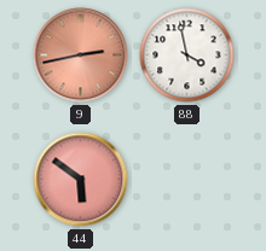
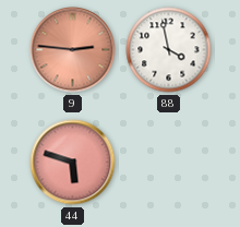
9: 2:43 -> 2:46 (73, 50)
44: 5:51 -> 5:48 (73, 163)
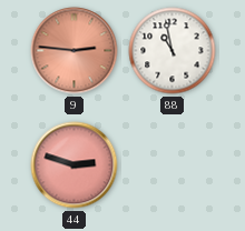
88: 3:58 -> 10:58 (173, 51)
44: 5:48 -> 2:48 (75, 165)
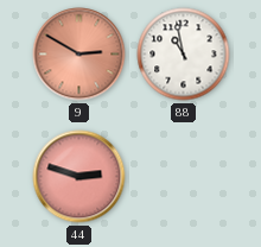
9: 2:46 -> 2:50 (79, 55)
